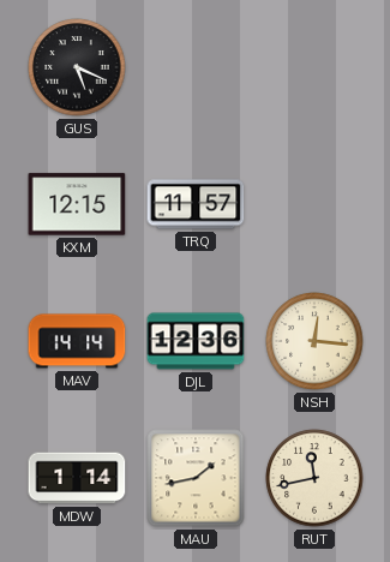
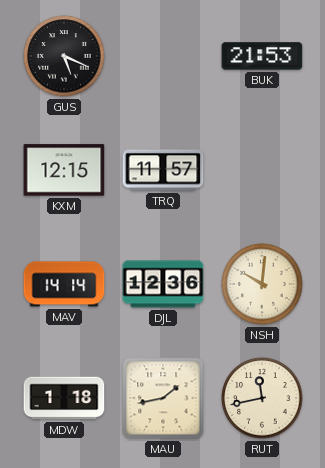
BUK: none -> 21:53 (262, 56)
NSH: 12:16 -> 10:01 (262, 284)
MDW: 1:14 -> 1:18 (64, 398)
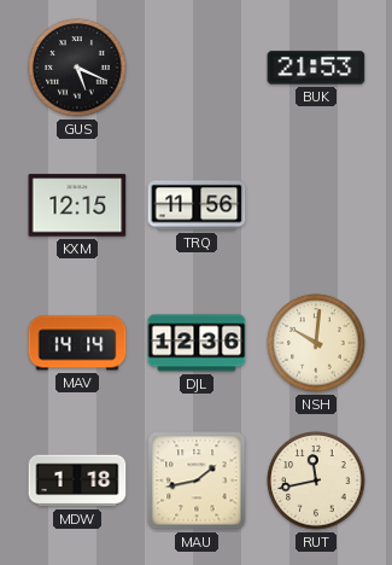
TRQ: 11:57 -> 11:56 (197, 205)
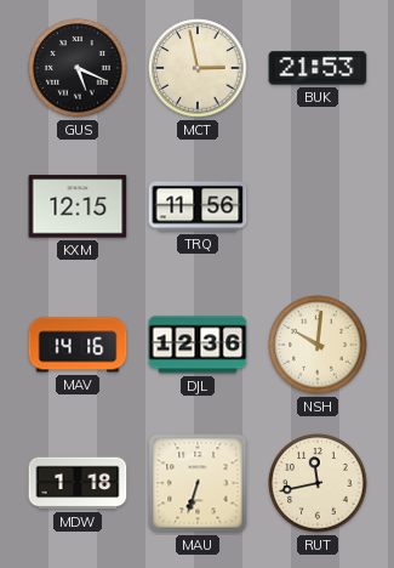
MCT: none -> 2:58 (198, 68)
MAV: 14:14 -> 14:16 (78, 345)
MAU: 1:43 -> 6:33 (198, 483)
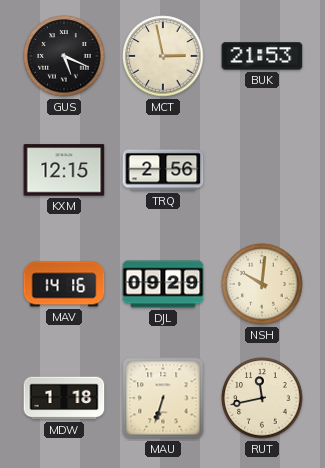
TRQ: 11:56 -> 2:56 (163, 170)
DJL: 12:36 -> 09:29 (163, 284)
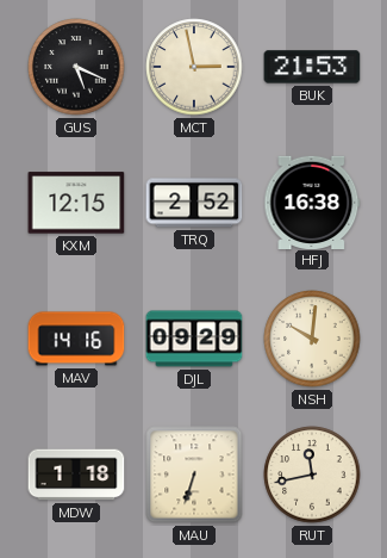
TRQ: 2:56 -> 2:52 (194, 203)
HFJ: none -> 16:38 (312, 201)
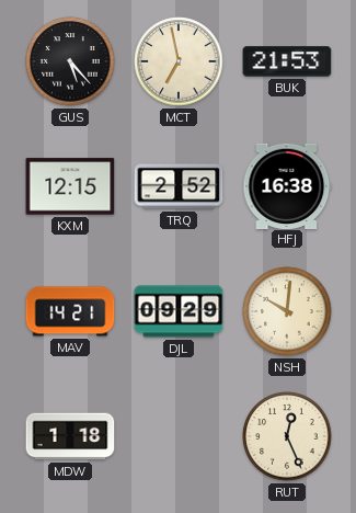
GUS: 5:19 -> 5:23 (70, 61)
MCT: 2:58 -> 6:58 (179, 61)
MAV: 14:16 -> 14:21 (70, 311)
MAU: 6:33 -> none (194, 475)
RUT: 11:43 -> 12:26 (287, 436)
